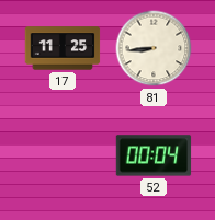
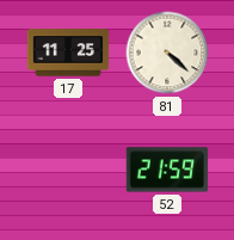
81: 8:44 -> 4:22 (167, 53)
52: 00:04 -> 21:59 (167, 170)
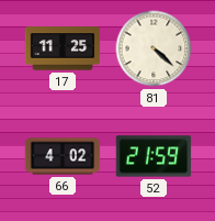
66: none -> 4:02 (63, 156)
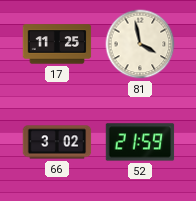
81: 4:22 -> 3:58 (140, 44)
66: 4:02 -> 3:02 (57, 142)
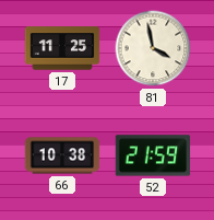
66: 3:02 -> 10:38 (62, 155)
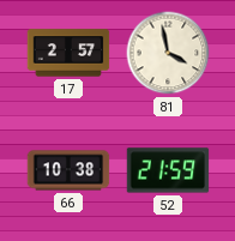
17: 11:25 -> 2:57 (68, 53)
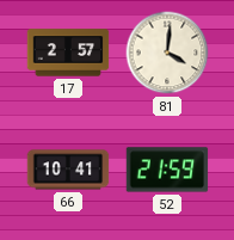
81: 3:58 -> 4:01 (167, 53)
66: 10:38 -> 10:41 (68, 170)
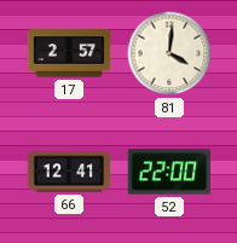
66: 10:41 -> 12:41 (69, 172)
52: 21:59 -> 22:00 (169, 172)
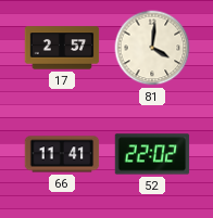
66: 12:41 -> 11:41 (62, 154)
52: 22:00 -> 22:02 (152, 154)
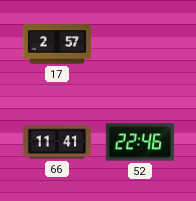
81: 4:01 -> none (152, 48)
52: 22:02 -> 22:46 (140, 142)
